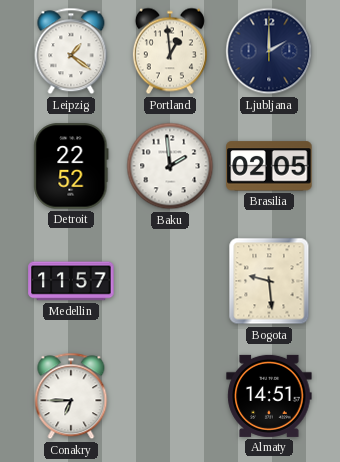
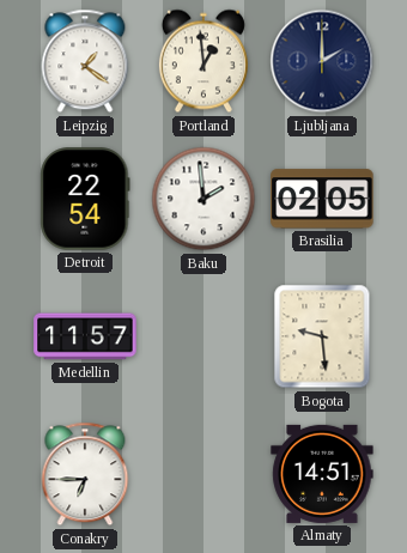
Detroit: 22:52 -> 22:54 (85, 199)
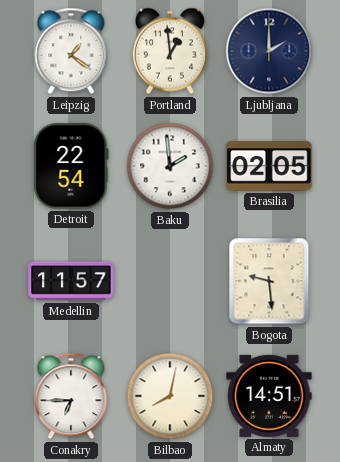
Bilbao: none -> 8:02 (170, 396)
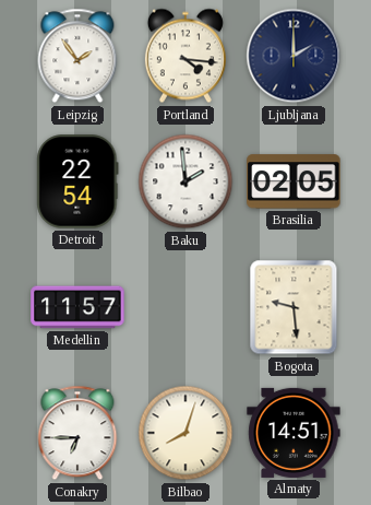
Leipzig: 1:21 -> 1:54 (77, 56)
Portland: 12:59 -> 4:16 (185, 56)
Bilbao: 8:02 -> 8:03 (185, 433)
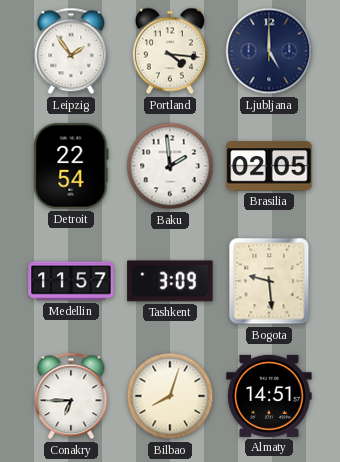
Ljubljana: 2:00 -> 5:00 (269, 51)
Tashkent: none -> 3:09 (170, 281)
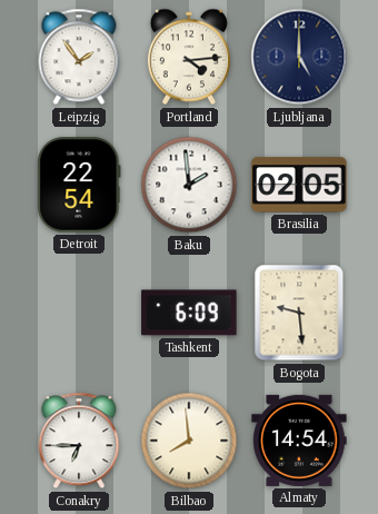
Portland: 4:16 -> 4:14 (189, 57)
Medellin: 11:57 -> none (71, 281)
Tashkent: 3:09 -> 6:09 (189, 313)
Bilbao: 8:03 -> 7:59 (189, 441)
Almaty: 14:51 -> 14:54 (299, 441)
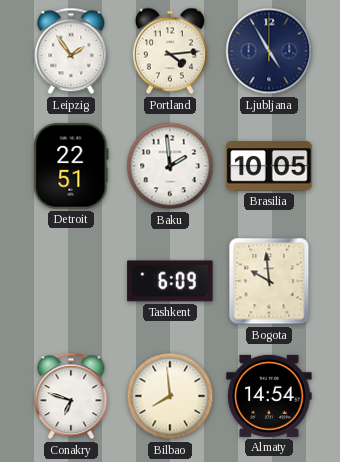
Ljubljana: 5:00 -> 4:55 (269, 51)
Detroit: 22:54 -> 22:51 (71, 166)
Brasilia: 02:05 -> 10:05 (269, 166)
Bogota: 9:29 -> 9:59 (269, 281)
Conakry: 6:45 -> 6:48 (71, 396)
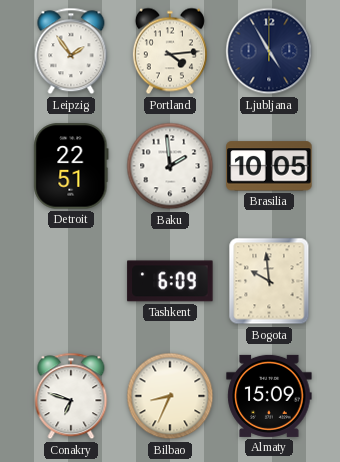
Bilbao: 7:59 -> 8:34 (170, 396)
Almaty: 14:54 -> 15:09 (269, 396)
